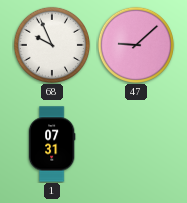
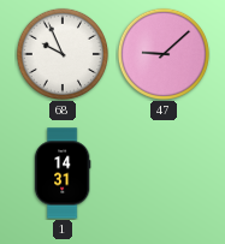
1: 07:31 -> 14:31 (63, 173)
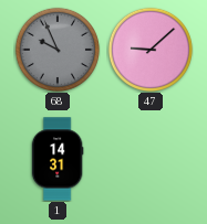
68 dial: white -> grey (58, 50)
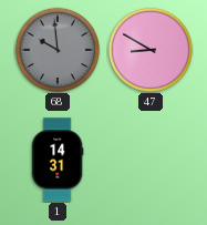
68: 9:56 -> 9:59 (58, 50)
47: 9:08 -> 8:50 (151, 50)
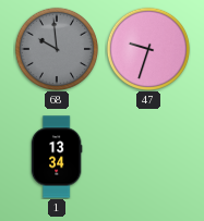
47: 8:50 -> 9:33 (148, 49)
1: 14:31 -> 13:34 (57, 157)
